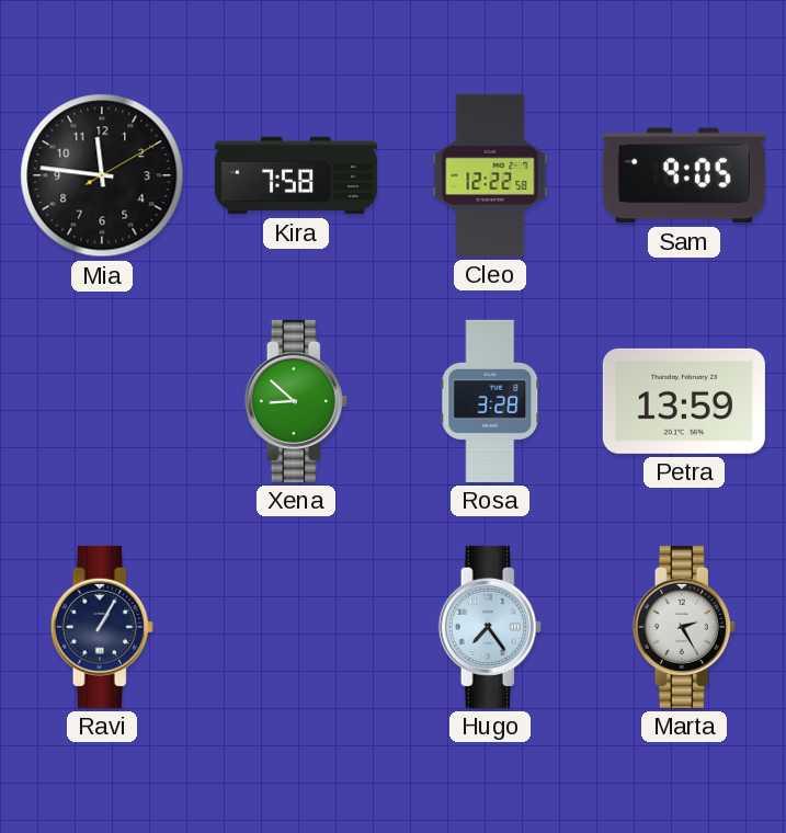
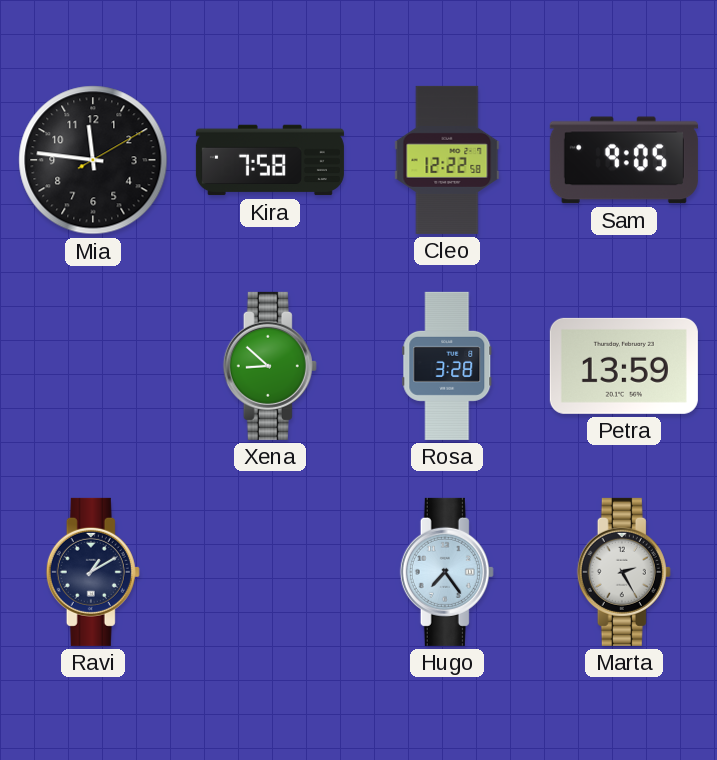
Ravi: 1:05 -> 1:10 (93, 572)
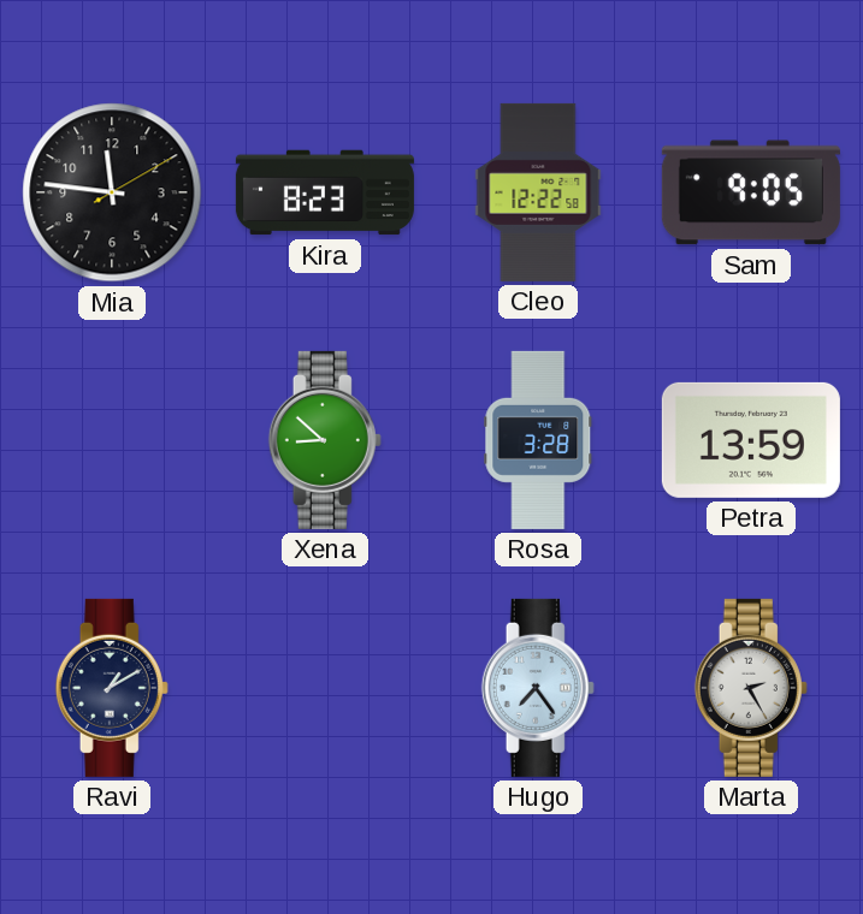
Kira: 7:58 -> 8:23 (325, 192)
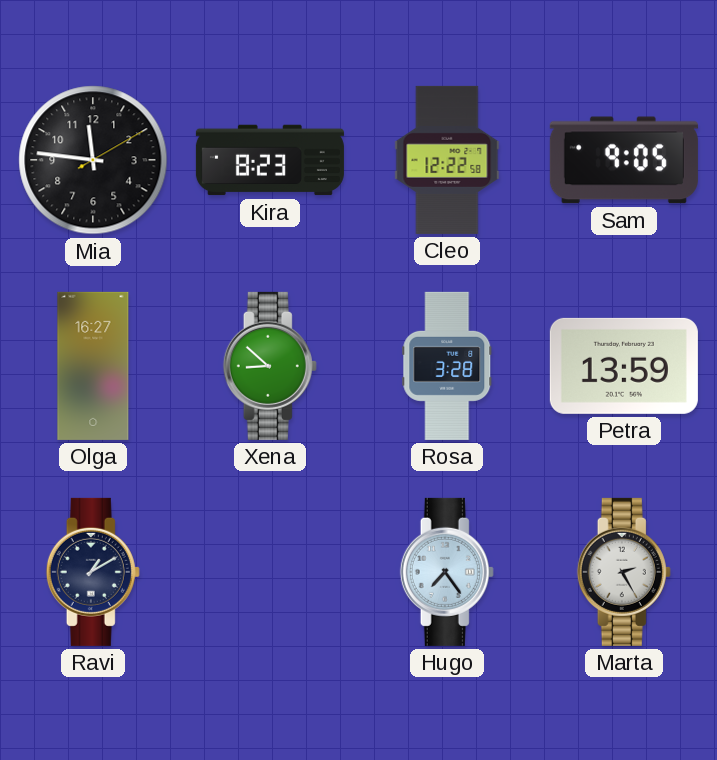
Olga: none -> 16:27 (93, 366)
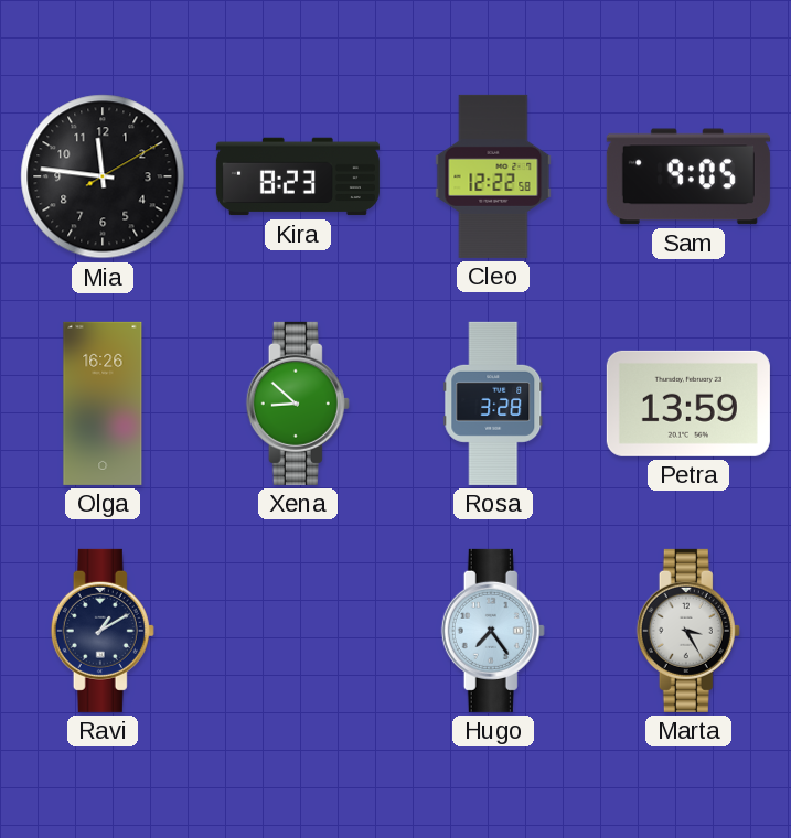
Olga: 16:27 -> 16:26 (103, 404)
Marta: 2:25 -> 3:25 (688, 631)
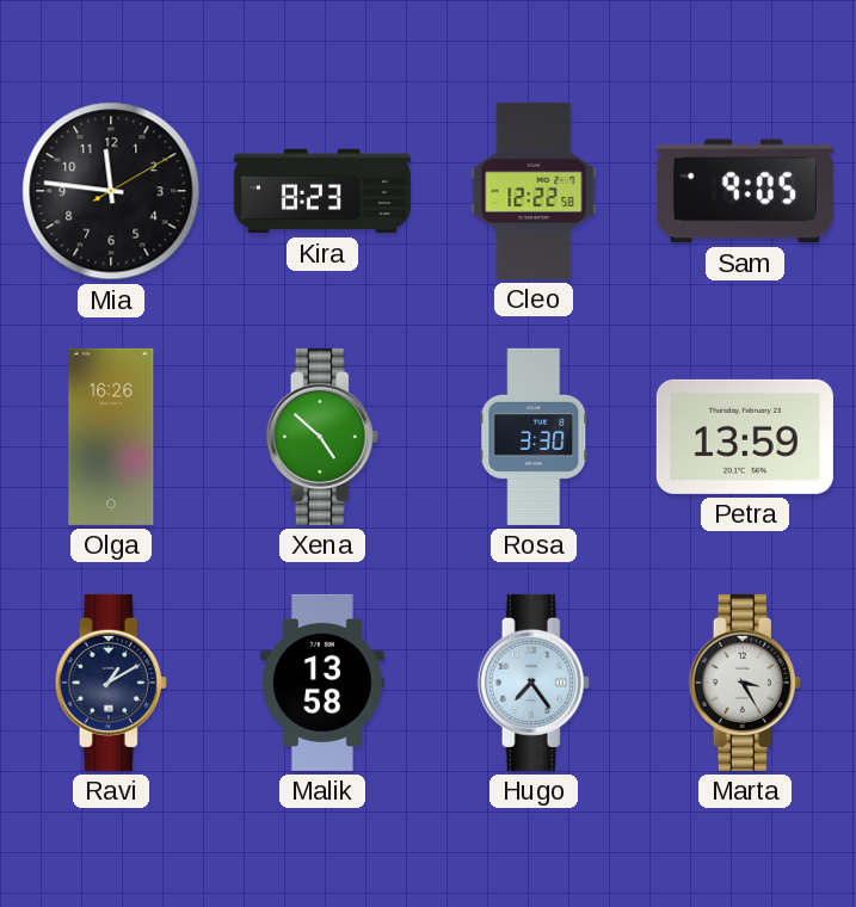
Xena: 8:52 -> 4:52 (322, 437)
Rosa: 3:28 -> 3:30 (534, 437)
Malik: none -> 13:58 (322, 683)
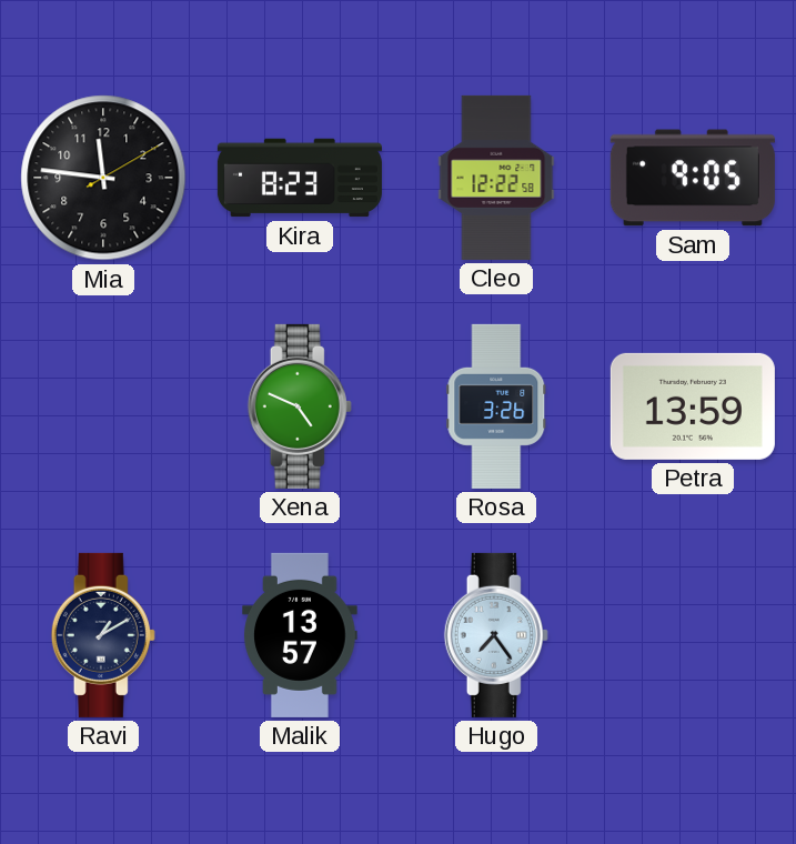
Olga: 16:26 -> none (111, 437)
Xena: 4:52 -> 4:49 (300, 406)
Rosa: 3:30 -> 3:26 (496, 406)
Malik: 13:58 -> 13:57 (300, 635)
Marta: 3:25 -> none (745, 683)
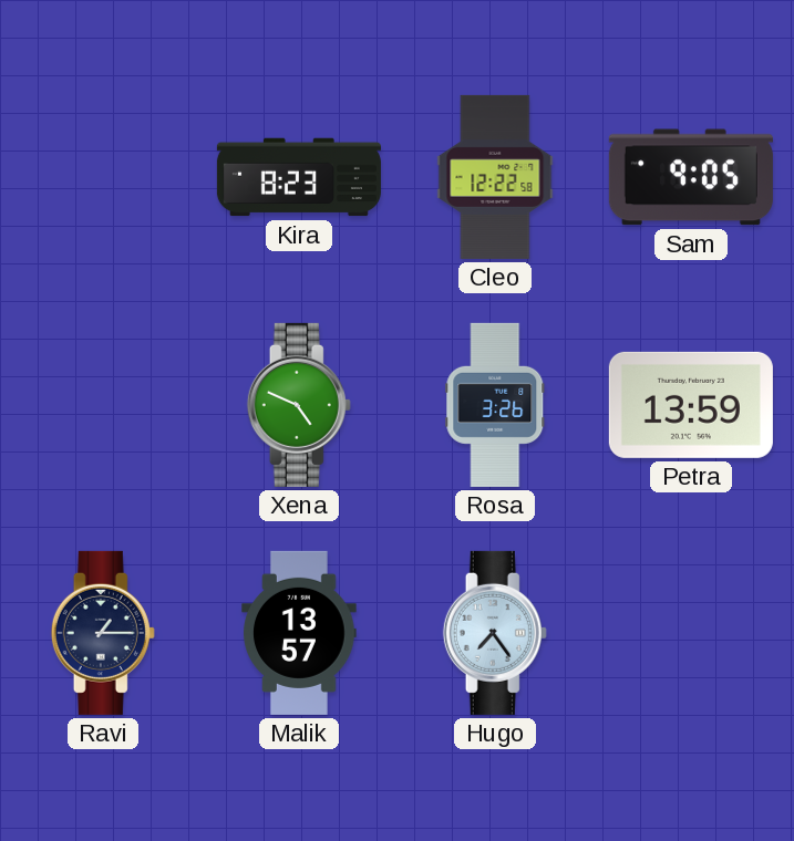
Mia: 11:46 -> none (103, 178)
Ravi: 1:10 -> 1:15 (103, 633)
